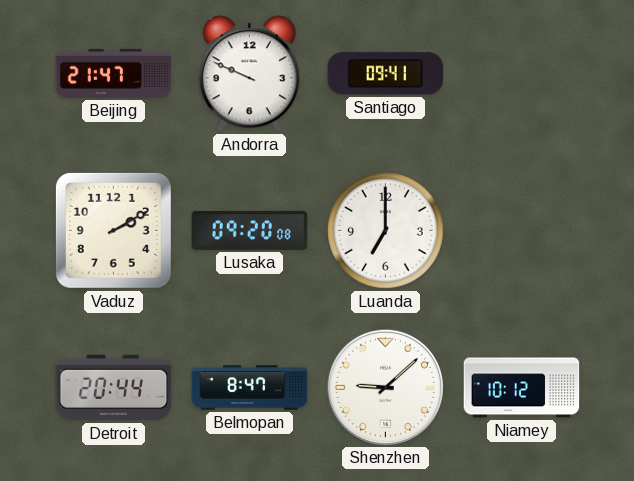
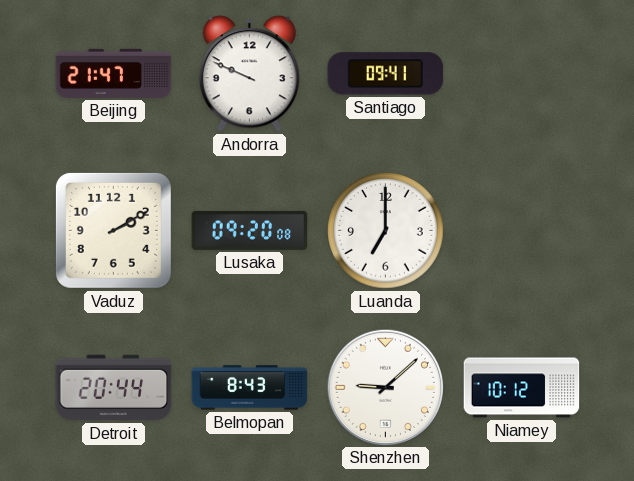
Belmopan: 8:47 -> 8:43 (250, 388)
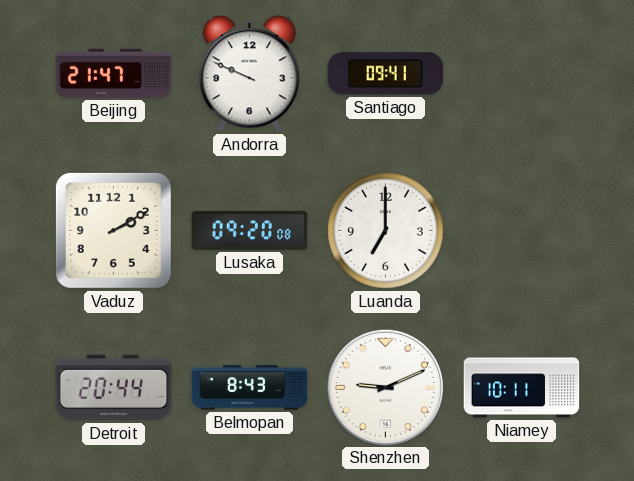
Shenzhen: 9:08 -> 9:11 (385, 387)
Niamey: 10:12 -> 10:11 (522, 388)
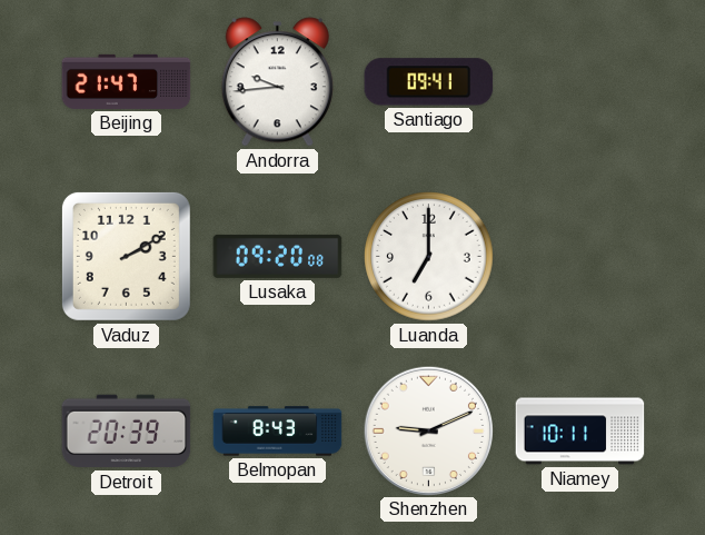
Andorra: 9:49 -> 9:44 (277, 82)
Detroit: 20:44 -> 20:39 (127, 432)
